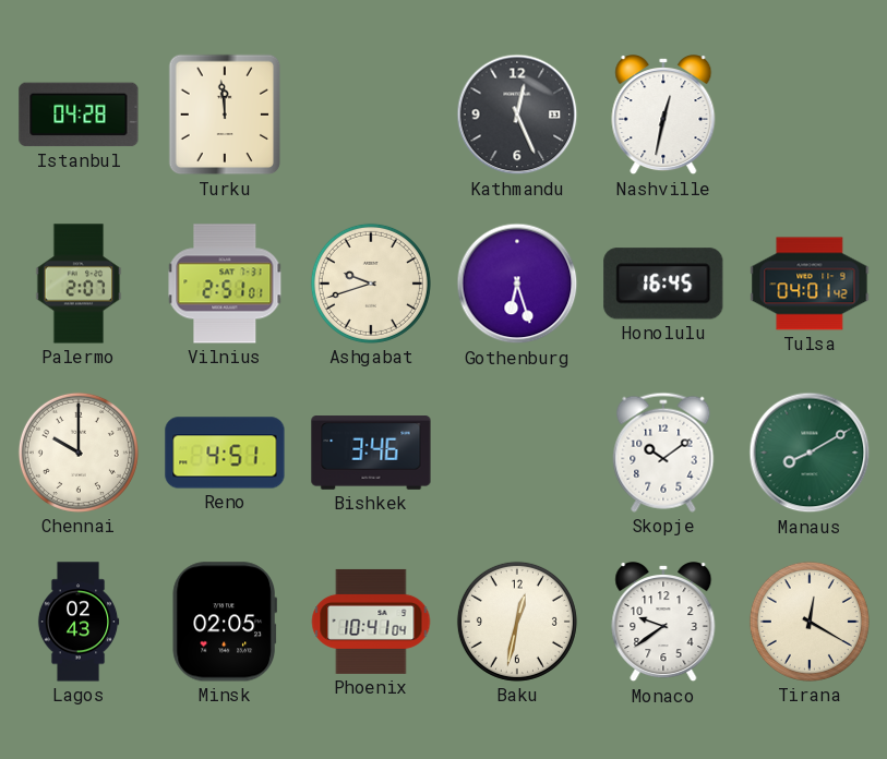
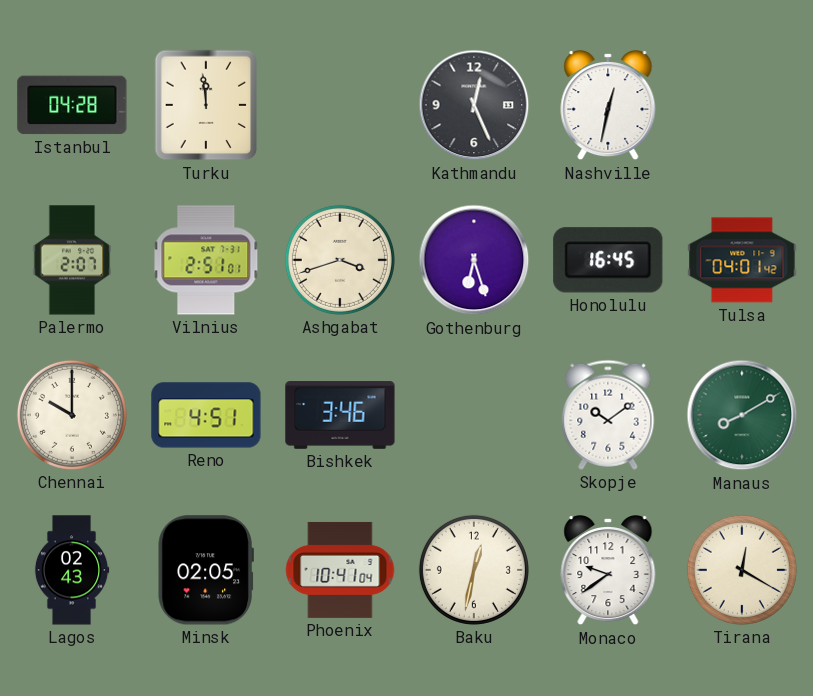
Ashgabat: 9:42 -> 3:42 (340, 260)
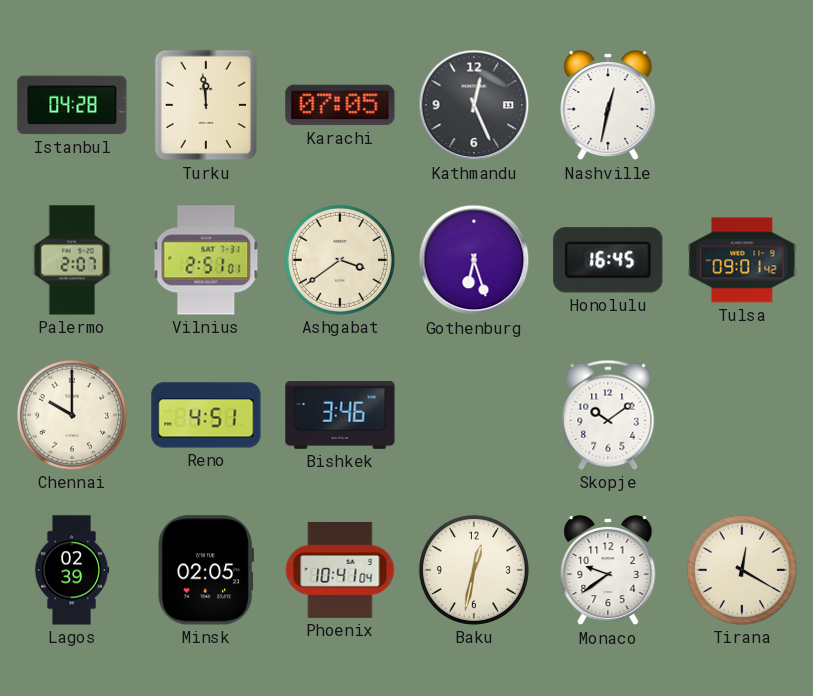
Karachi: none -> 07:05 (340, 105)
Ashgabat: 3:42 -> 3:39 (340, 260)
Tulsa: 04:01 -> 09:01 (742, 260)
Manaus: 8:10 -> none (742, 415)
Lagos: 02:43 -> 02:39 (72, 570)
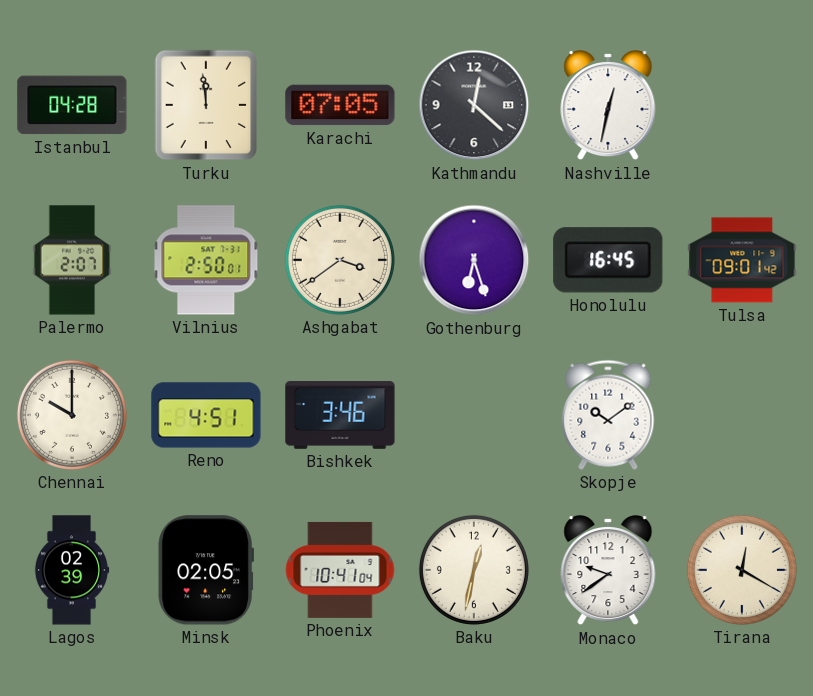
Kathmandu: 12:26 -> 12:22 (474, 105)
Vilnius: 2:51 -> 2:50 (206, 260)
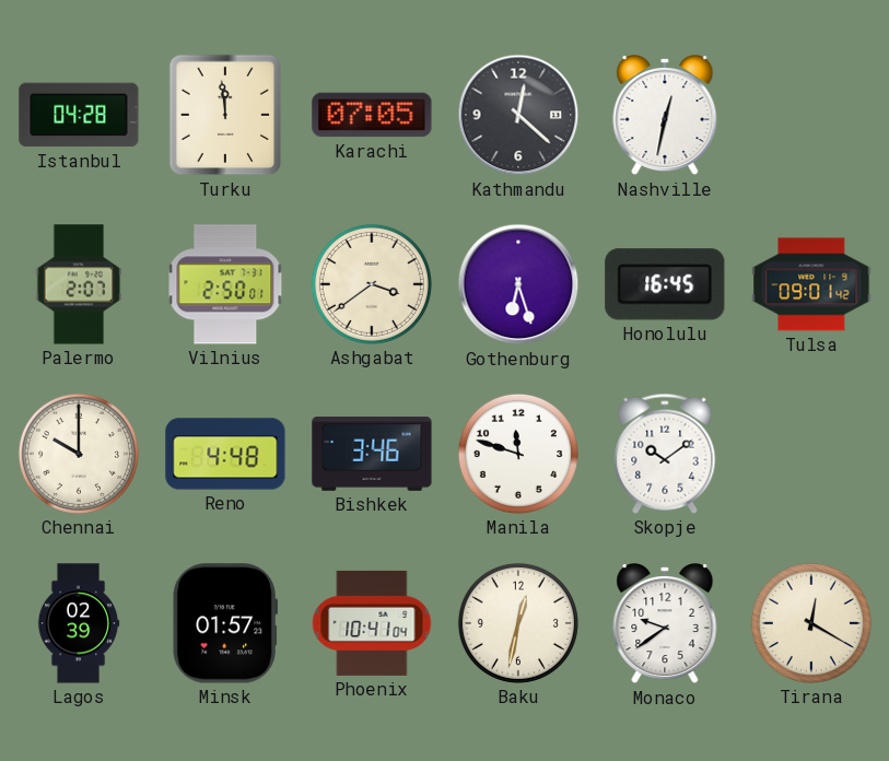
Reno: 4:51 -> 4:48 (225, 454)
Manila: none -> 11:48 (518, 454)
Minsk: 02:05 -> 01:57 (225, 623)
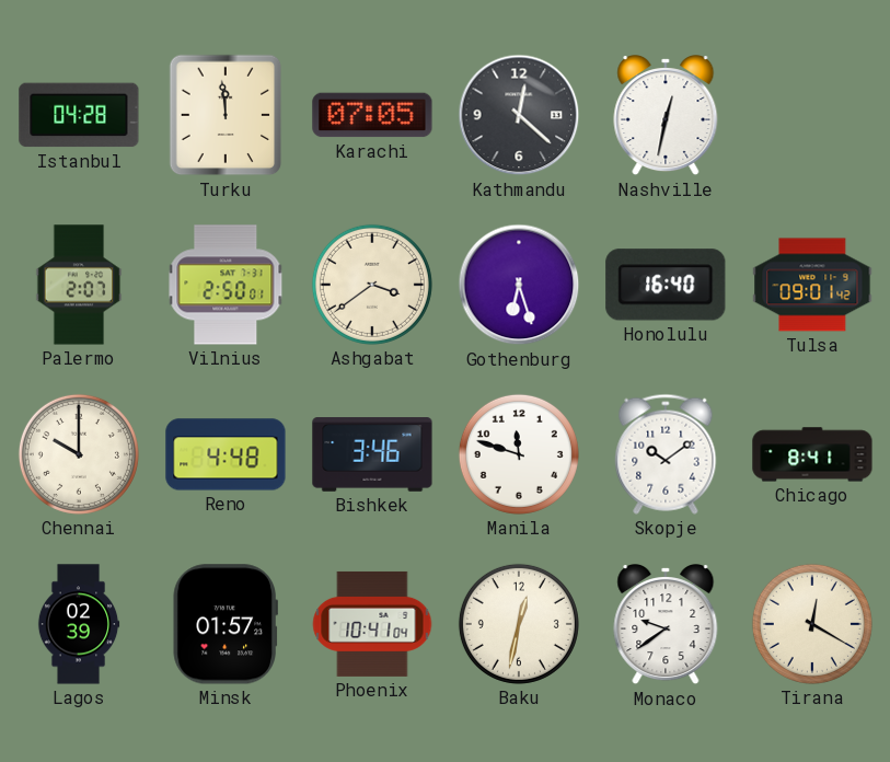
Honolulu: 16:45 -> 16:40 (666, 285)
Chicago: none -> 8:41 (812, 454)
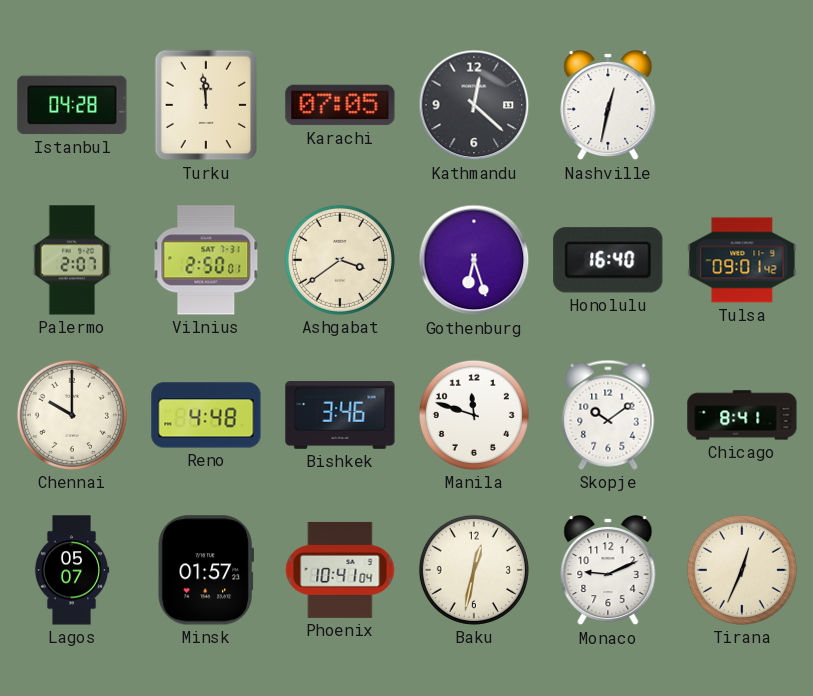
Lagos: 02:39 -> 05:07 (72, 570)
Monaco: 9:39 -> 9:11 (608, 571)
Tirana: 12:20 -> 12:34 (742, 570)
